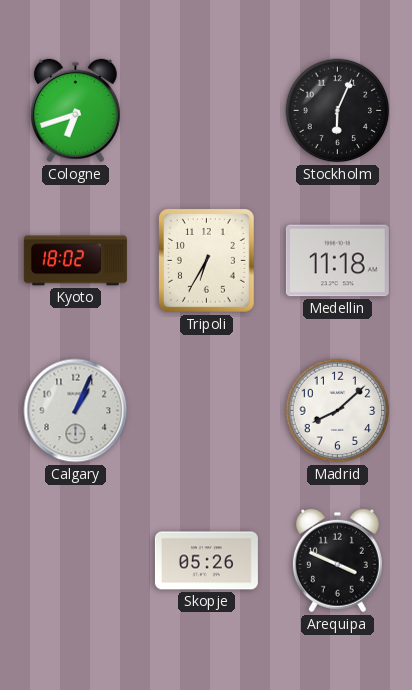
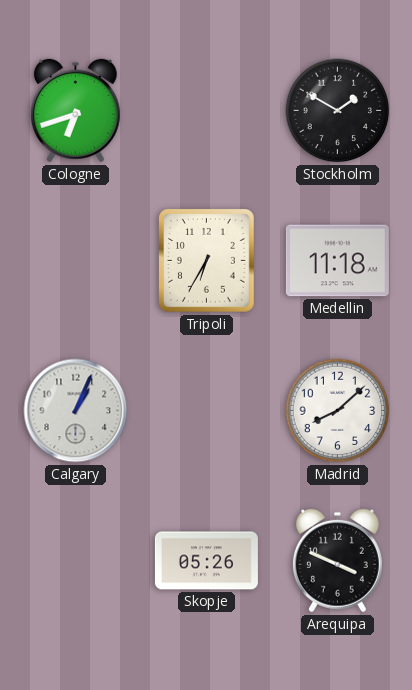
Stockholm: 6:04 -> 1:50 (338, 111)
Kyoto: 18:02 -> none (75, 261)
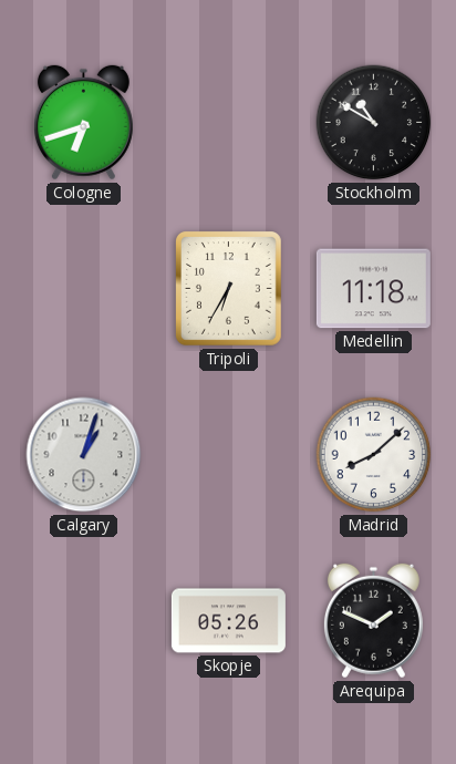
Stockholm: 1:50 -> 10:50 (374, 123)
Calgary: 1:04 -> 1:03 (84, 455)
Arequipa: 3:49 -> 1:49 (373, 621)
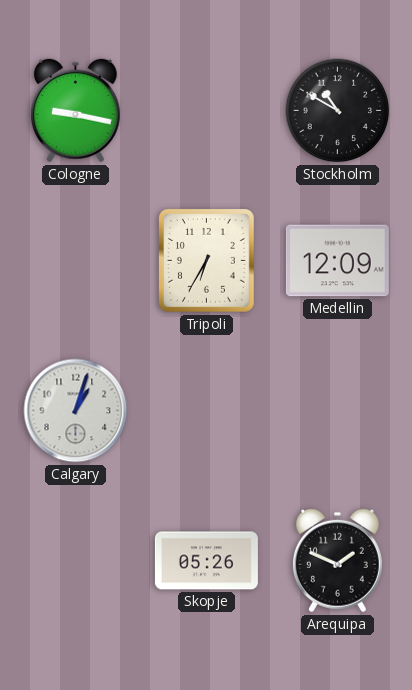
Cologne: 6:42 -> 9:17 (75, 111)
Medellin: 11:18 -> 12:09 (337, 261)
Madrid: 8:08 -> none (374, 455)
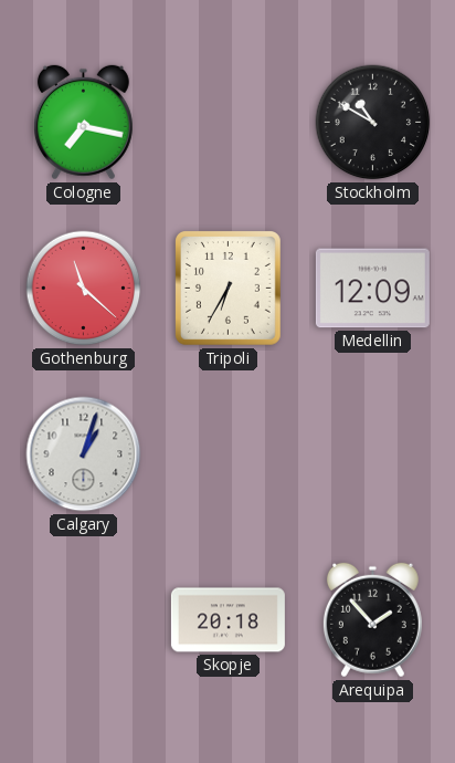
Cologne: 9:17 -> 7:17 (83, 123)
Gothenburg: none -> 11:22 (84, 289)
Skopje: 05:26 -> 20:18 (227, 620)
Arequipa: 1:49 -> 1:53 (372, 620)
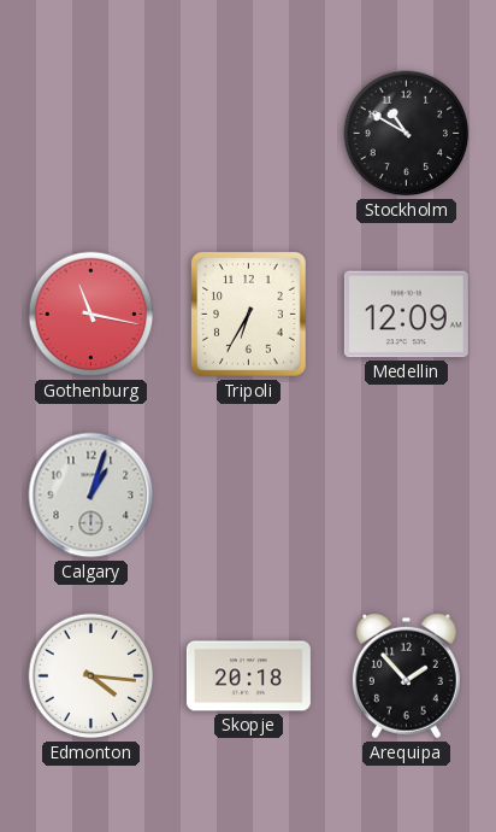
Cologne: 7:17 -> none (83, 123)
Gothenburg: 11:22 -> 11:17 (91, 315)
Edmonton: none -> 4:16 (91, 676)
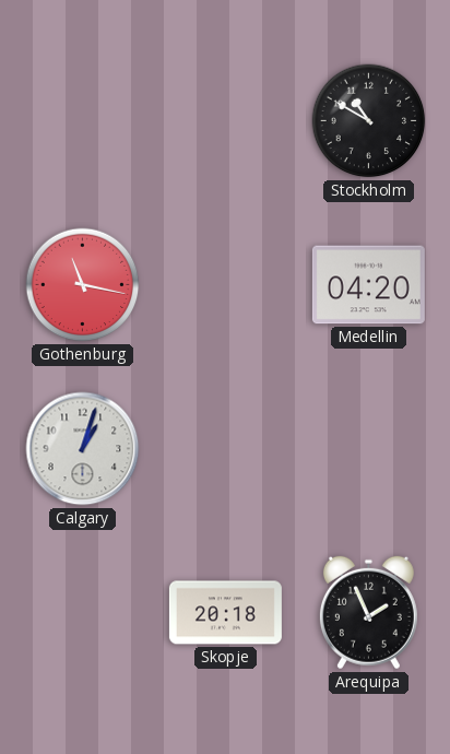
Tripoli: 6:35 -> none (249, 315)
Medellin: 12:09 -> 04:20 (368, 285)
Edmonton: 4:16 -> none (91, 676)
Arequipa: 1:53 -> 1:56 (368, 613)
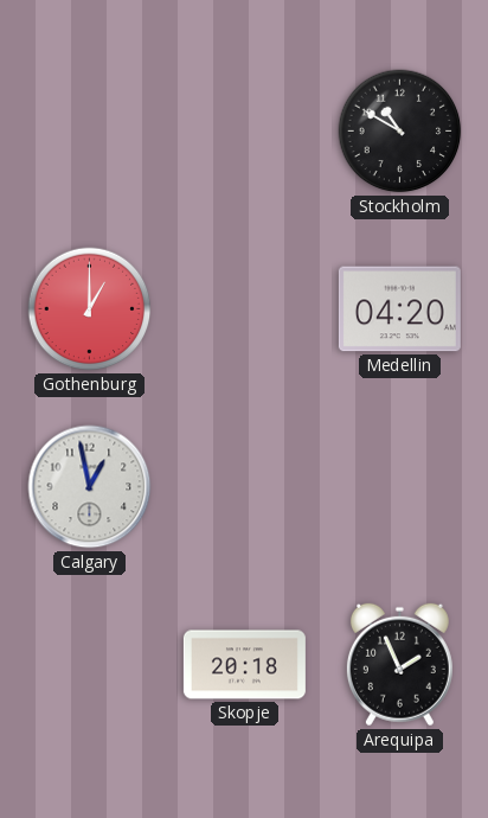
Gothenburg: 11:17 -> 1:00 (90, 309)
Calgary: 1:03 -> 12:58 (90, 487)
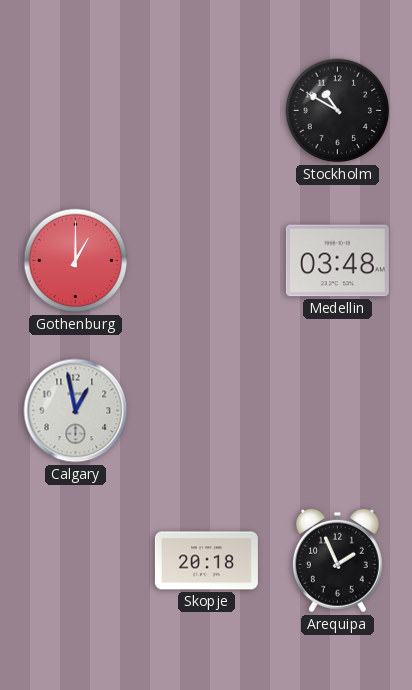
Medellin: 04:20 -> 03:48 (337, 261)
